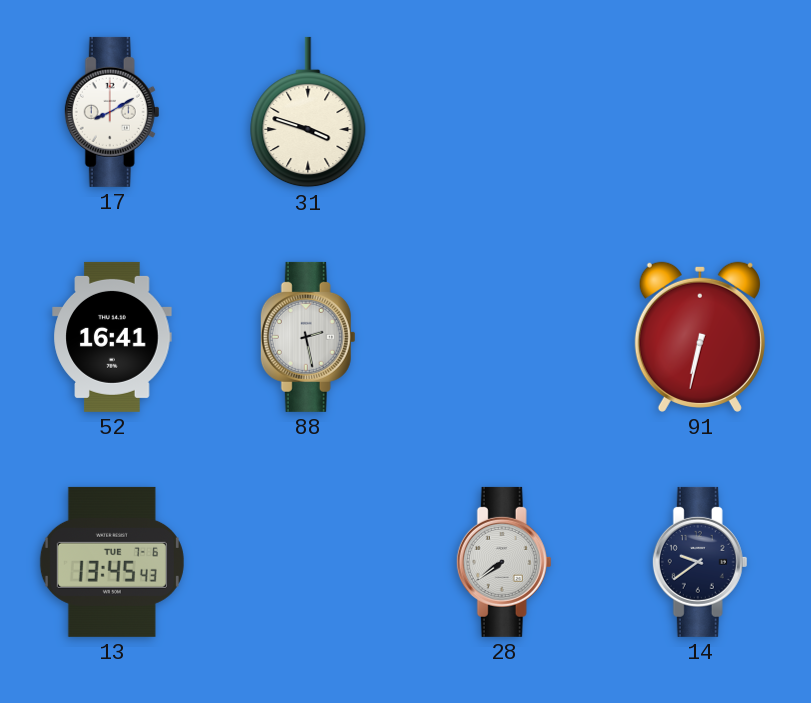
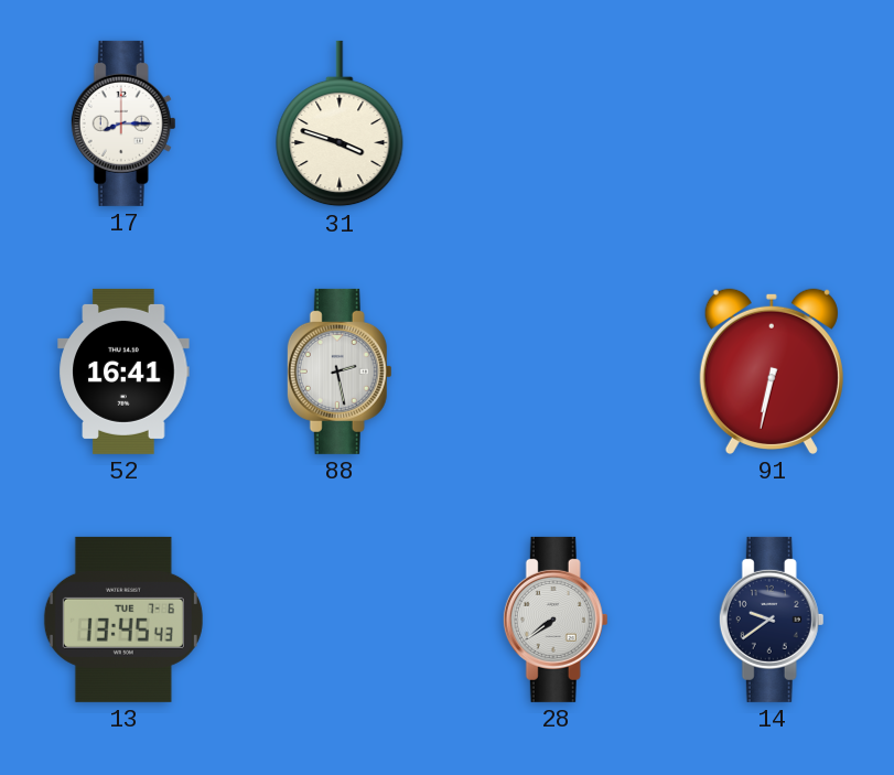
17: 8:10 -> 8:15 (123, 123)
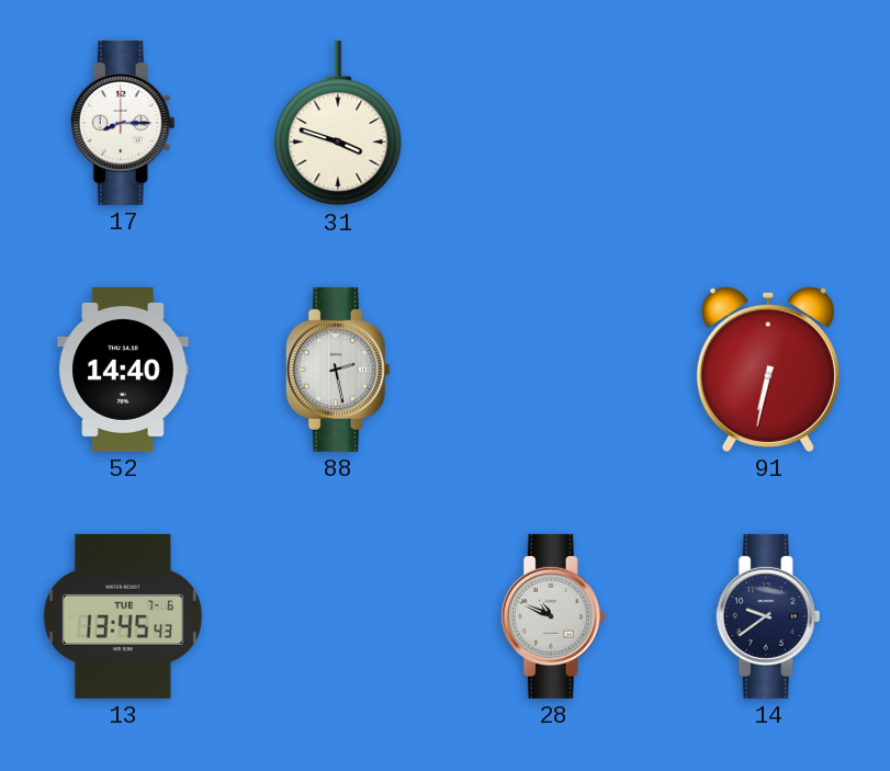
52: 16:41 -> 14:40 (123, 370)
28: 7:39 -> 10:49 (553, 616)
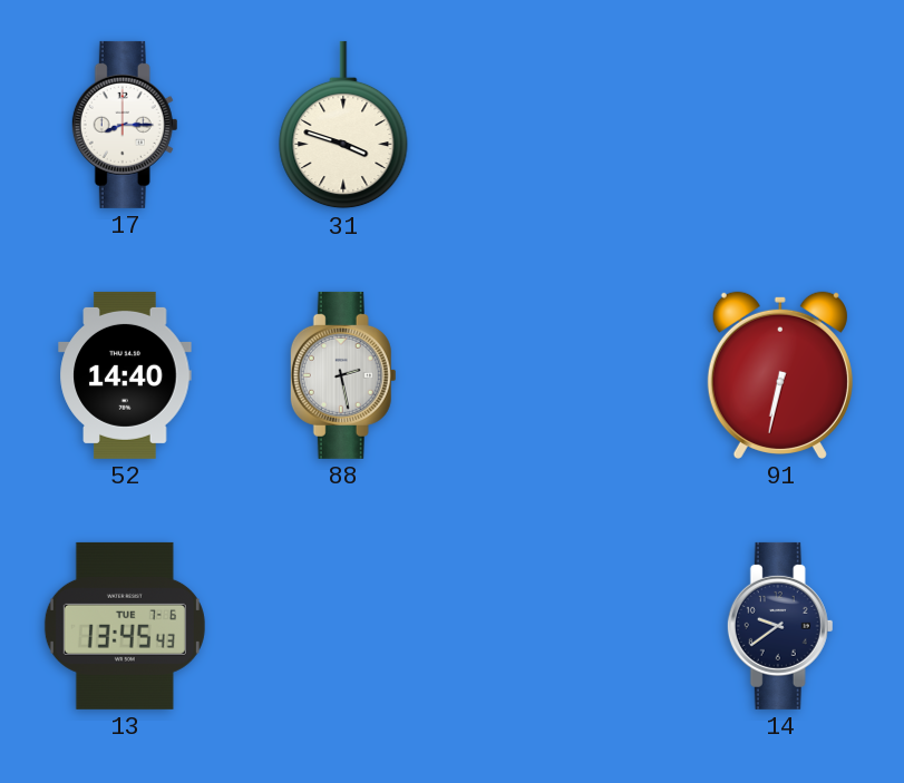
28: 10:49 -> none (553, 616)
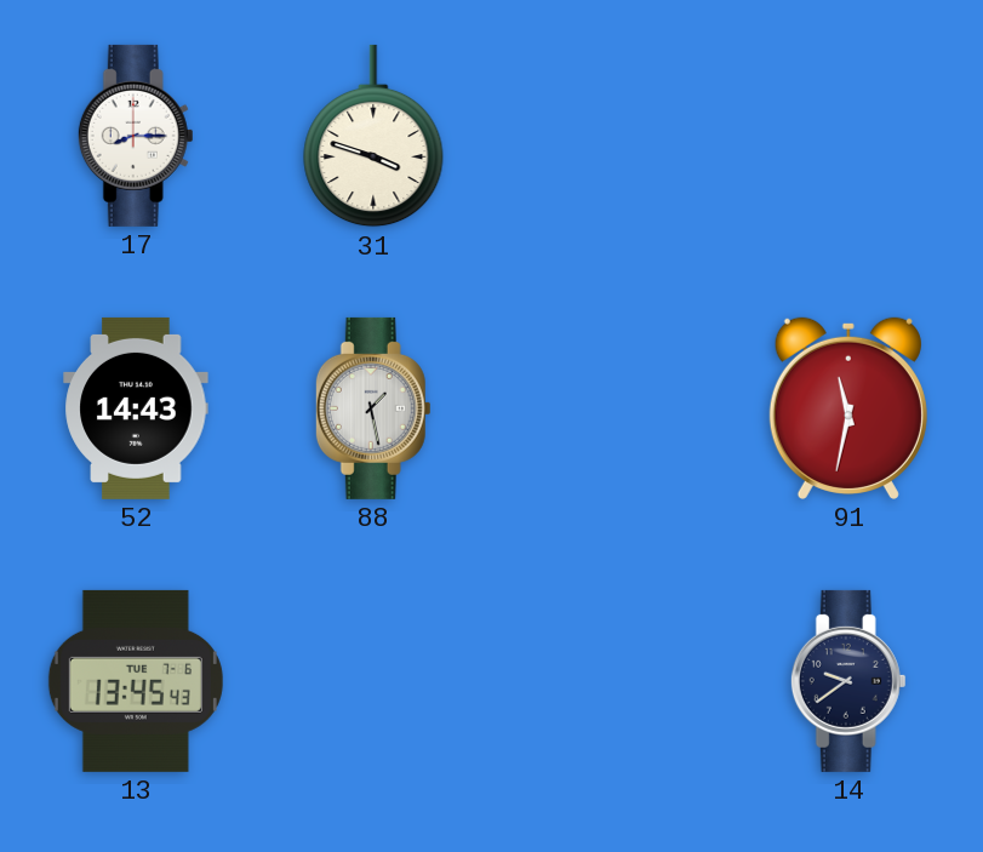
52: 14:40 -> 14:43 (136, 408)
88: 2:28 -> 1:28 (373, 408)
91: 6:32 -> 11:32 (848, 408)
